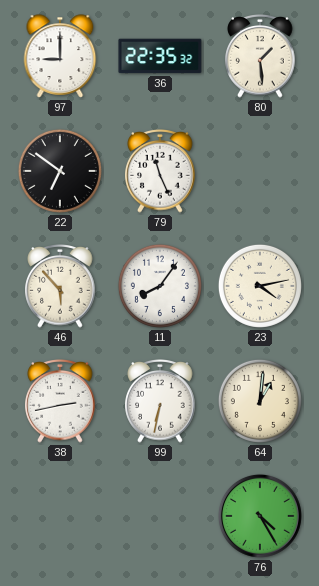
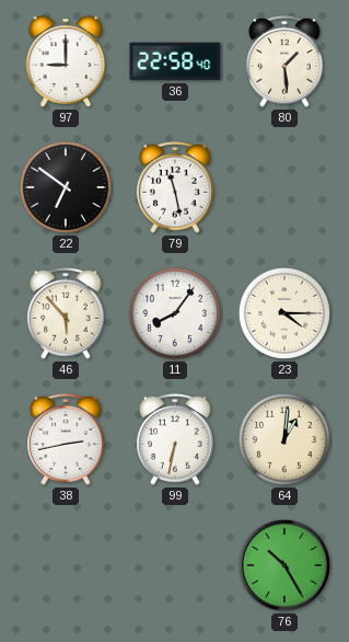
36: 22:35 -> 22:58 (175, 61)
79: 11:26 -> 11:28 (175, 188)
23: 4:13 -> 4:15 (284, 313)
76: 4:25 -> 10:25 (284, 565)
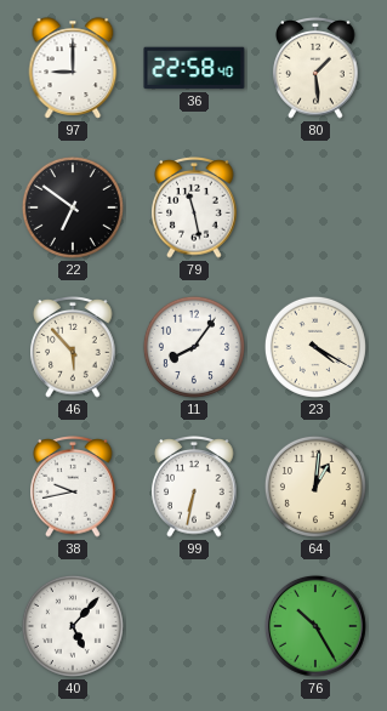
23: 4:15 -> 4:20 (315, 347)
38: 2:43 -> 9:43 (73, 488)
40: none -> 5:07 (73, 626)
